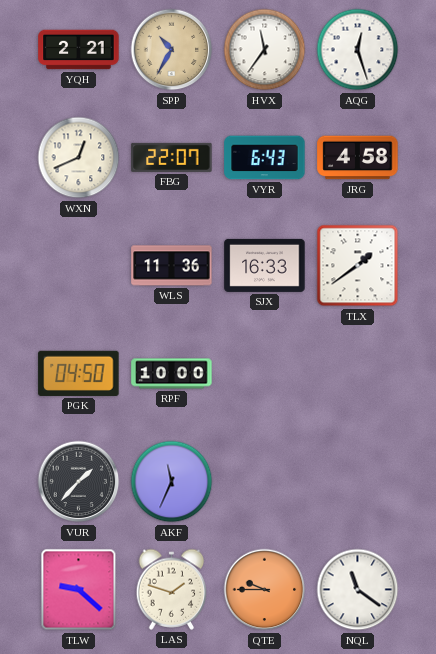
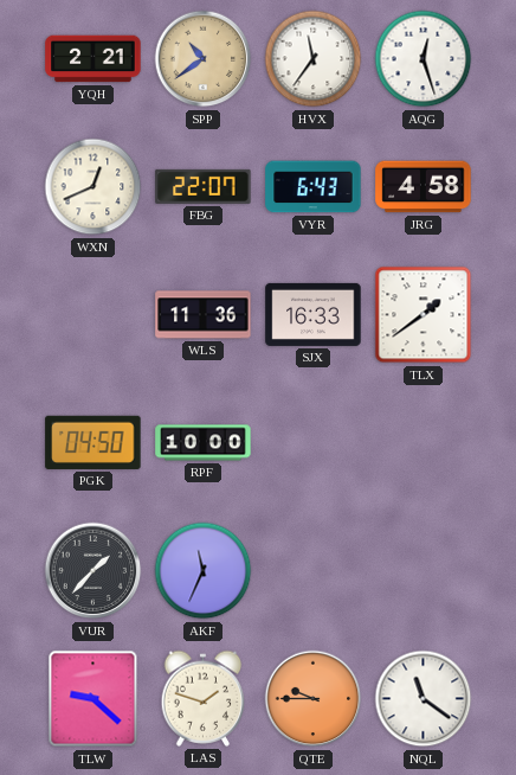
SPP: 10:35 -> 10:39 (204, 59)
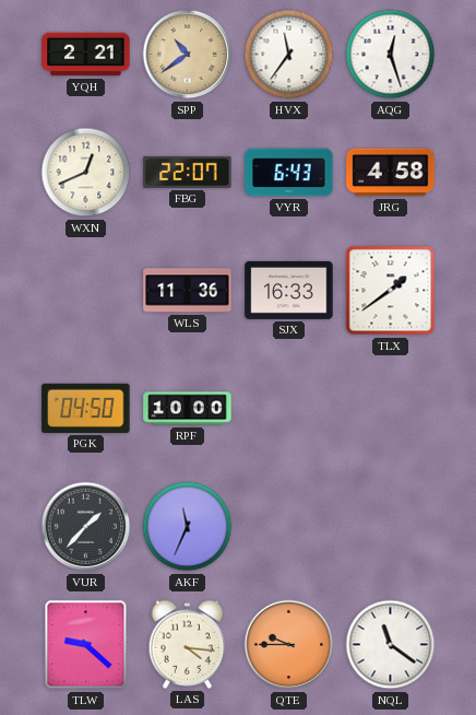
LAS: 1:48 -> 4:16 (188, 644)
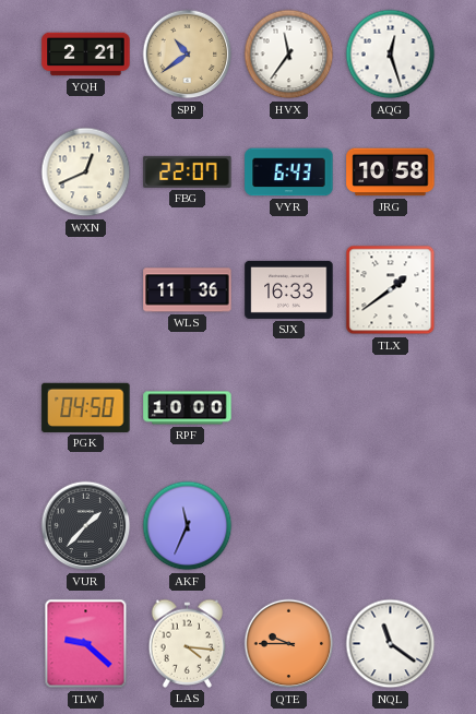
JRG: 4:58 -> 10:58 (391, 172)
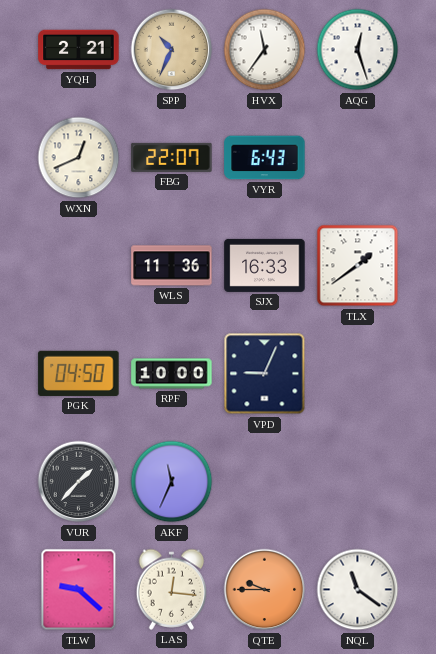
SPP: 10:39 -> 10:34 (172, 50)
JRG: 10:58 -> none (391, 172)
VPD: none -> 9:04 (265, 374)
LAS: 4:16 -> 12:16 (172, 589)
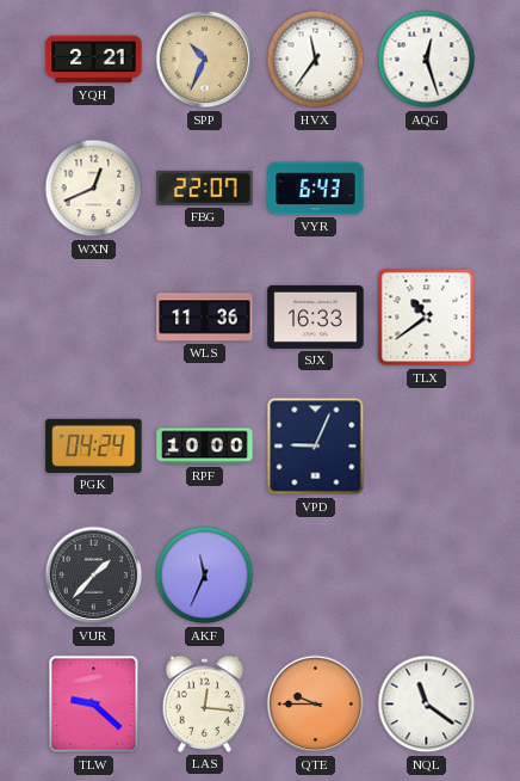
TLX: 1:39 -> 10:39 (427, 318)
PGK: 04:50 -> 04:24 (94, 445)
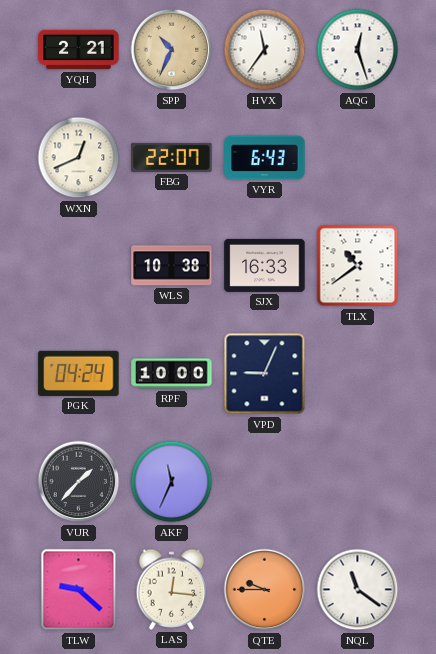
WLS: 11:36 -> 10:38 (172, 266)
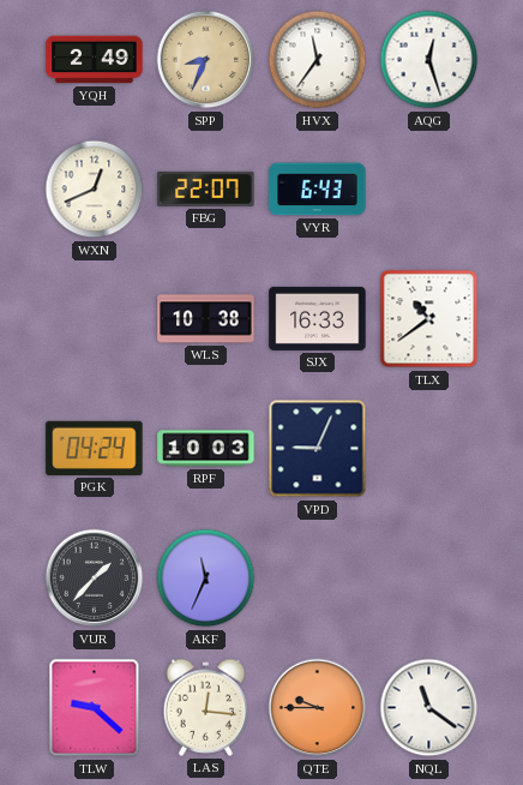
YQH: 2:21 -> 2:49 (95, 60)
SPP: 10:34 -> 8:34 (206, 60)
RPF: 10:00 -> 10:03 (206, 449)
